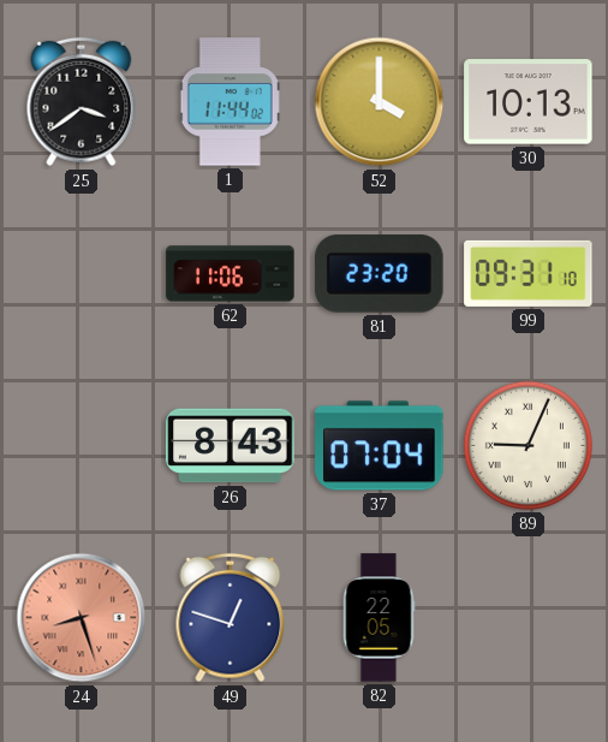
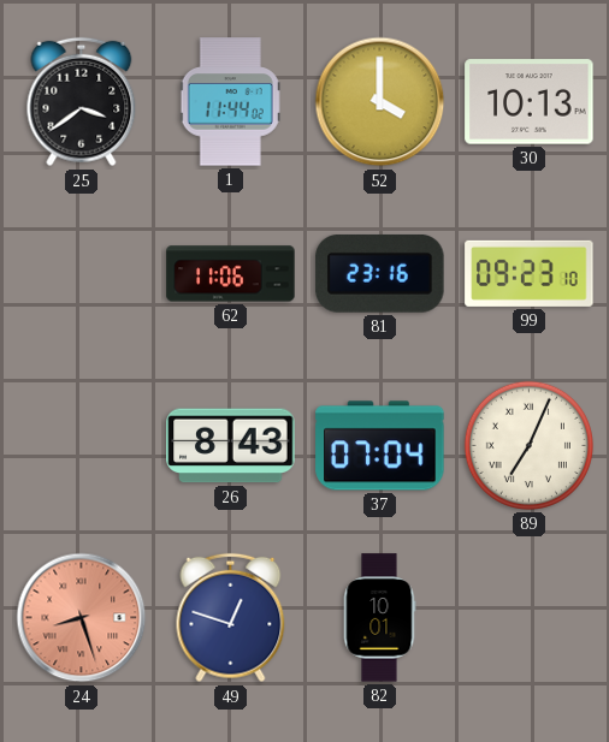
81: 23:20 -> 23:16 (380, 273)
99: 09:31 -> 09:23 (530, 273)
89: 9:04 -> 7:04 (528, 445)
82: 22:05 -> 10:01 (379, 618)
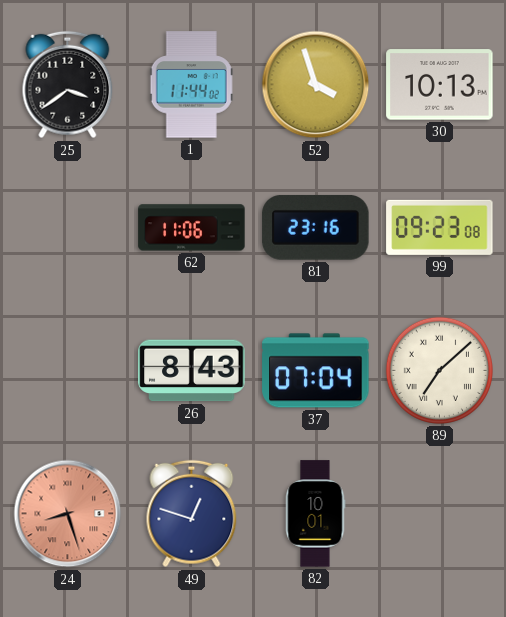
52: 4:00 -> 3:57 (316, 85)
99: 09:23:10 -> 09:23:08 (440, 227)
89: 7:04 -> 7:08 (439, 370)
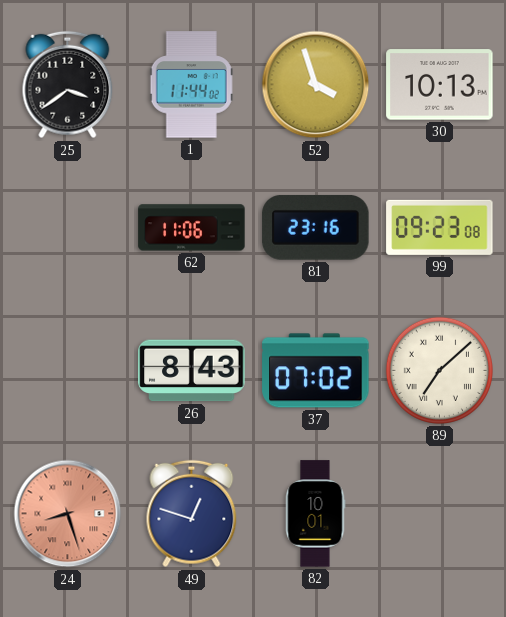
37: 07:04 -> 07:02 (316, 371)
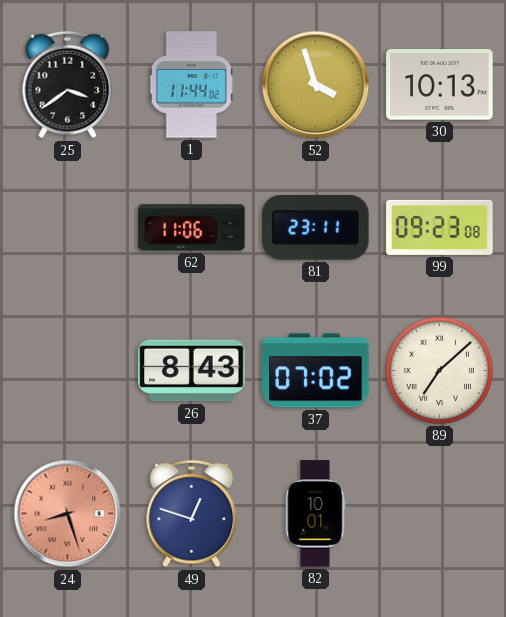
81: 23:16 -> 23:11 (316, 227)
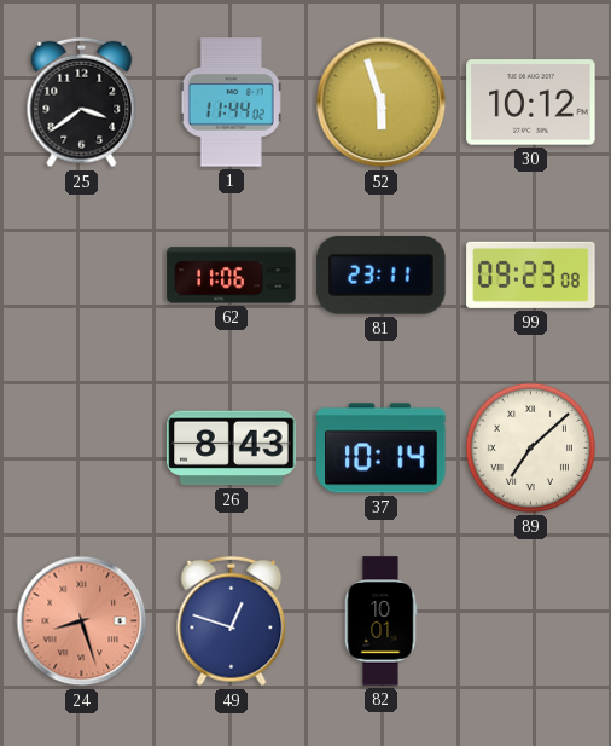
52: 3:57 -> 5:57 (382, 103)
30: 10:13 -> 10:12 (531, 103)
37: 07:02 -> 10:14 (382, 449)
